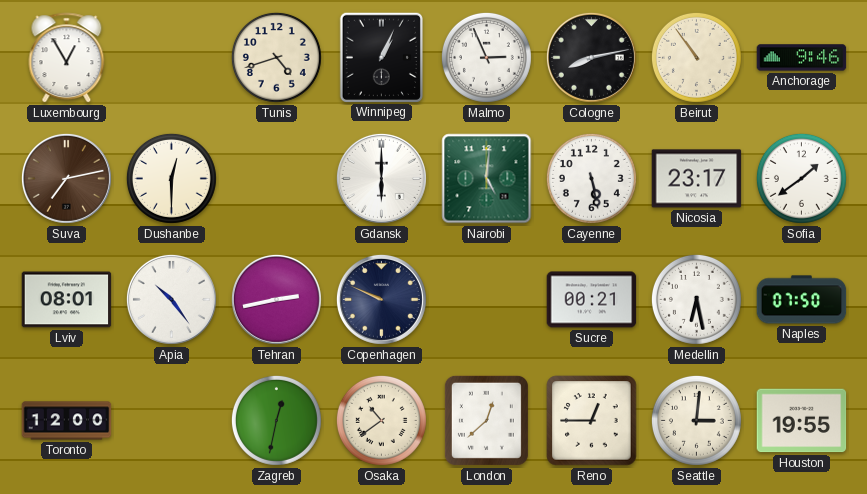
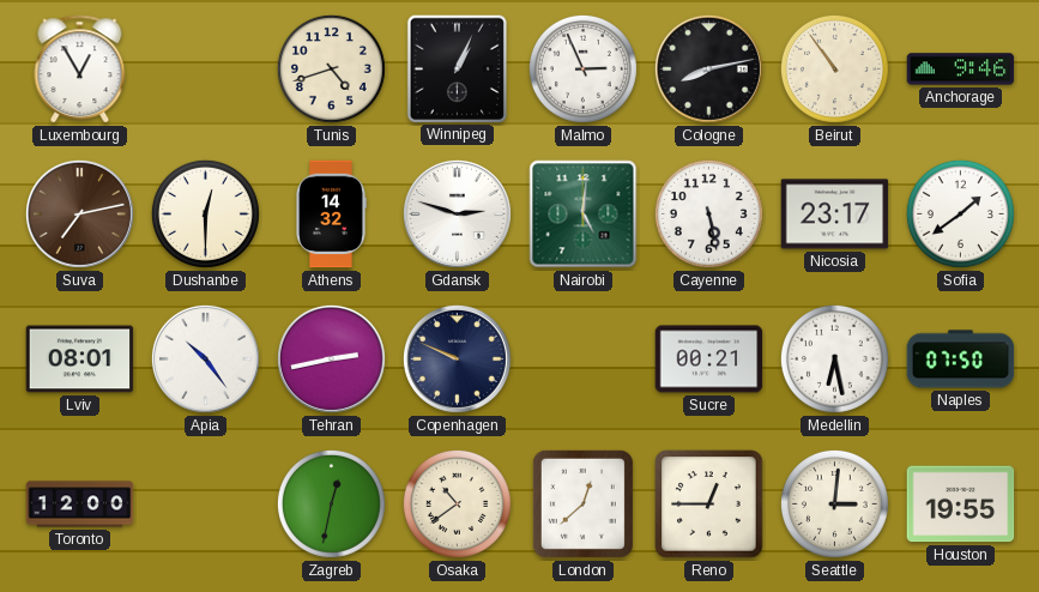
Athens: none -> 14:32 (332, 215)
Gdansk: 6:00 -> 2:48 (457, 213)
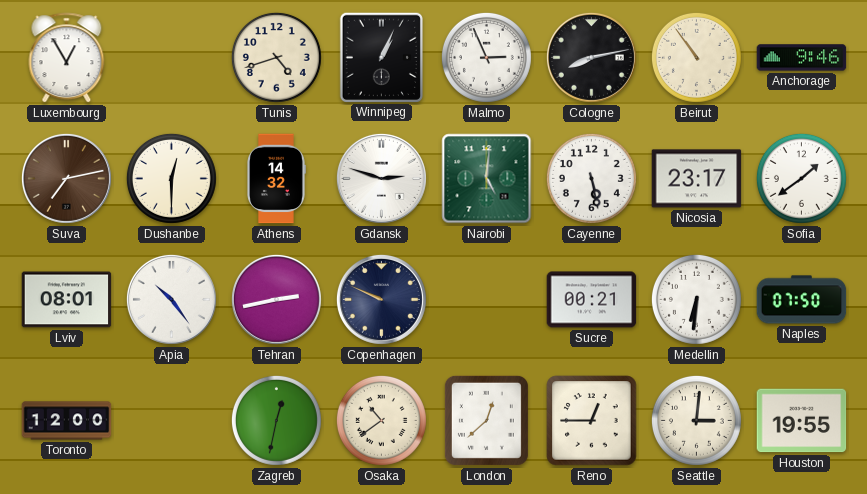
Medellin: 6:28 -> 6:31 (696, 299)
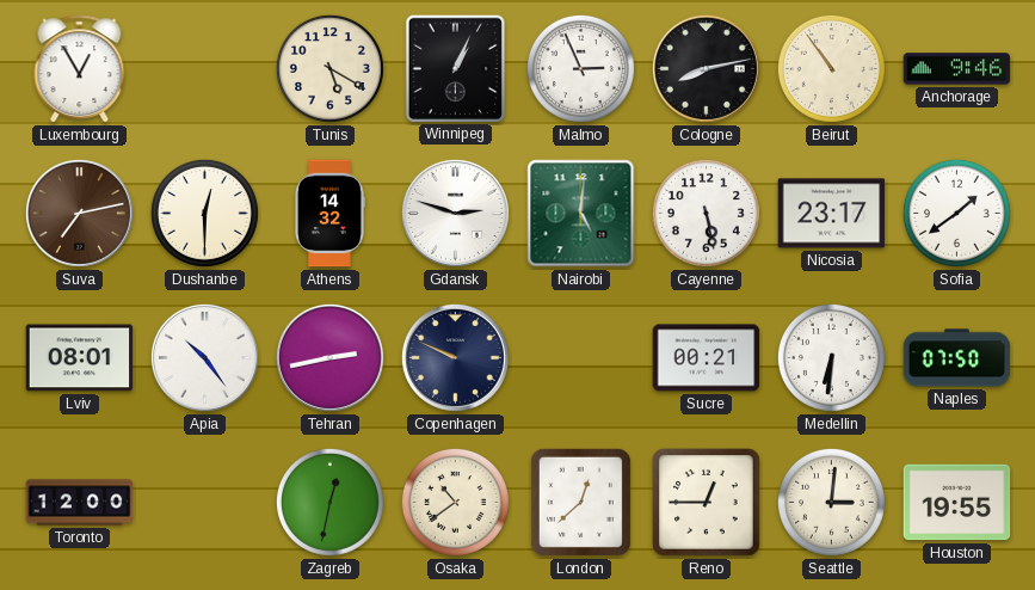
Tunis: 4:42 -> 5:20 (329, 68)
